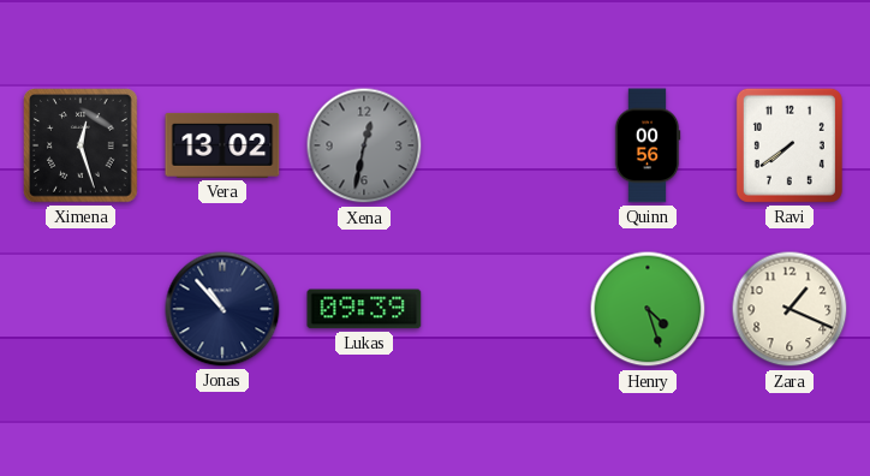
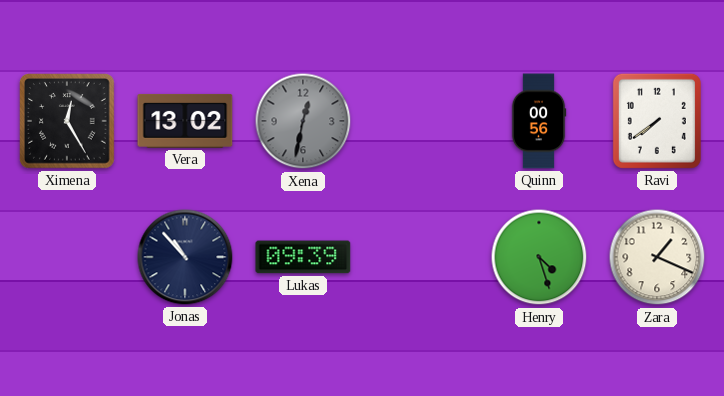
Ximena: 12:27 -> 12:25 (67, 121)
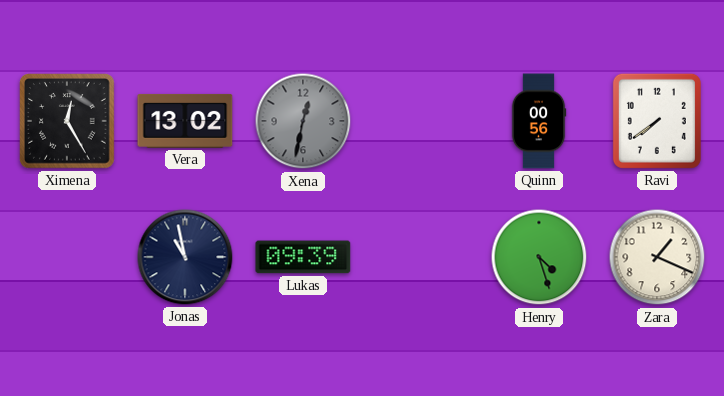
Jonas: 10:53 -> 10:58 (185, 257)
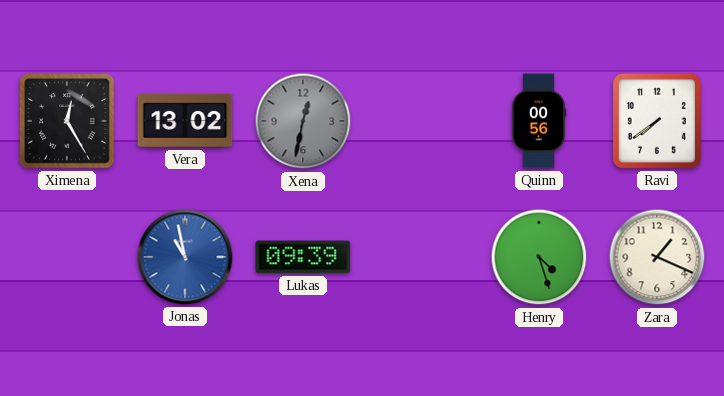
Jonas dial: navy -> blue (185, 257)
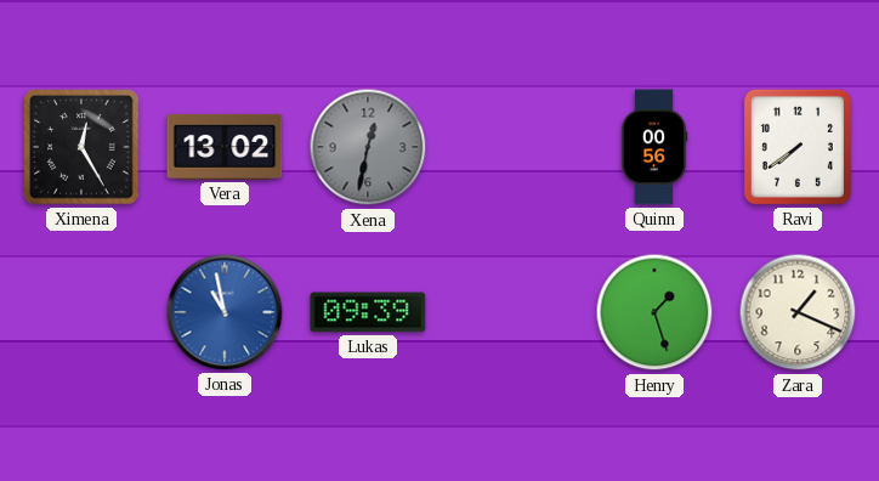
Henry: 4:27 -> 1:27 (654, 312)
